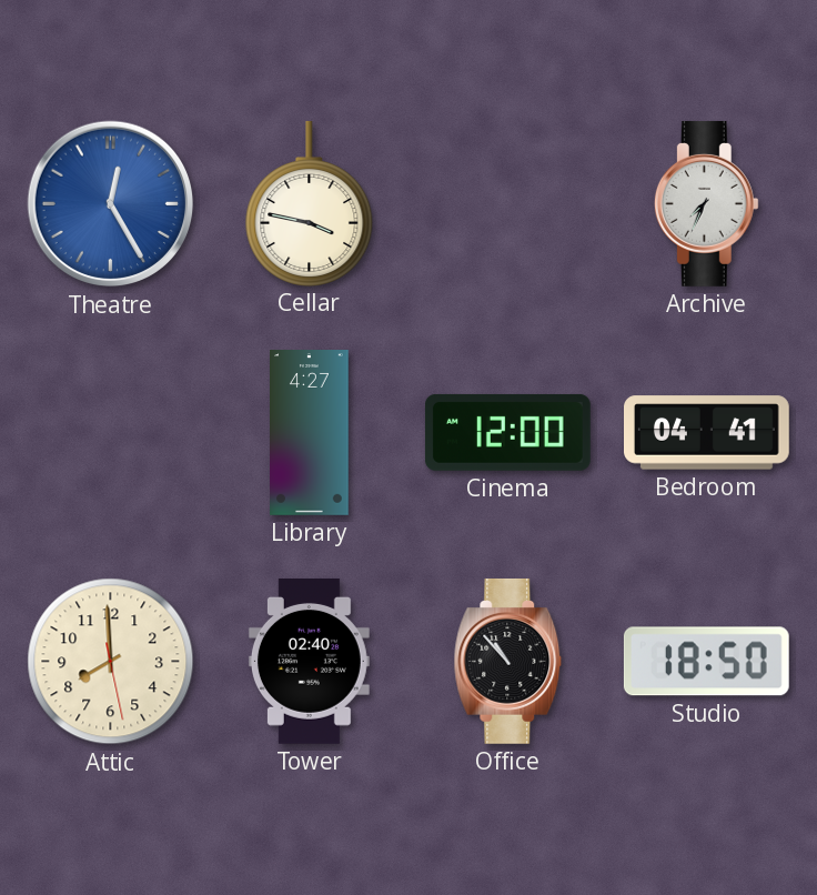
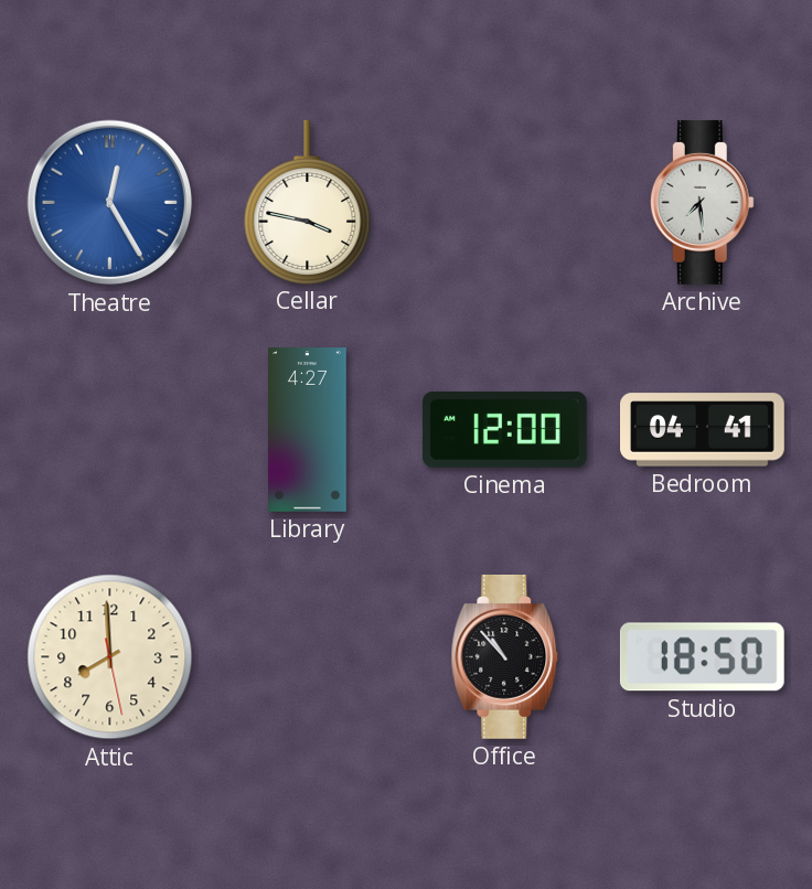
Archive: 7:34 -> 7:29 (702, 202)
Tower: 02:40 -> none (309, 661)
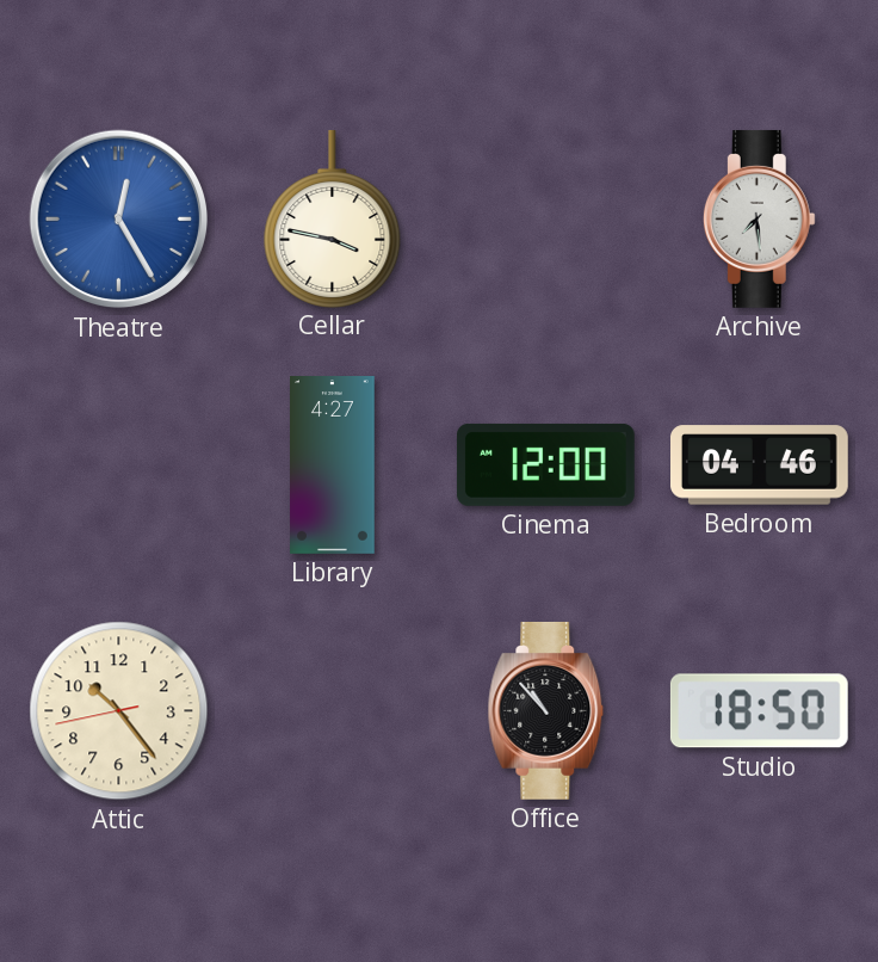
Bedroom: 04:41 -> 04:46 (760, 465)
Attic: 7:59 -> 10:23 (119, 711)
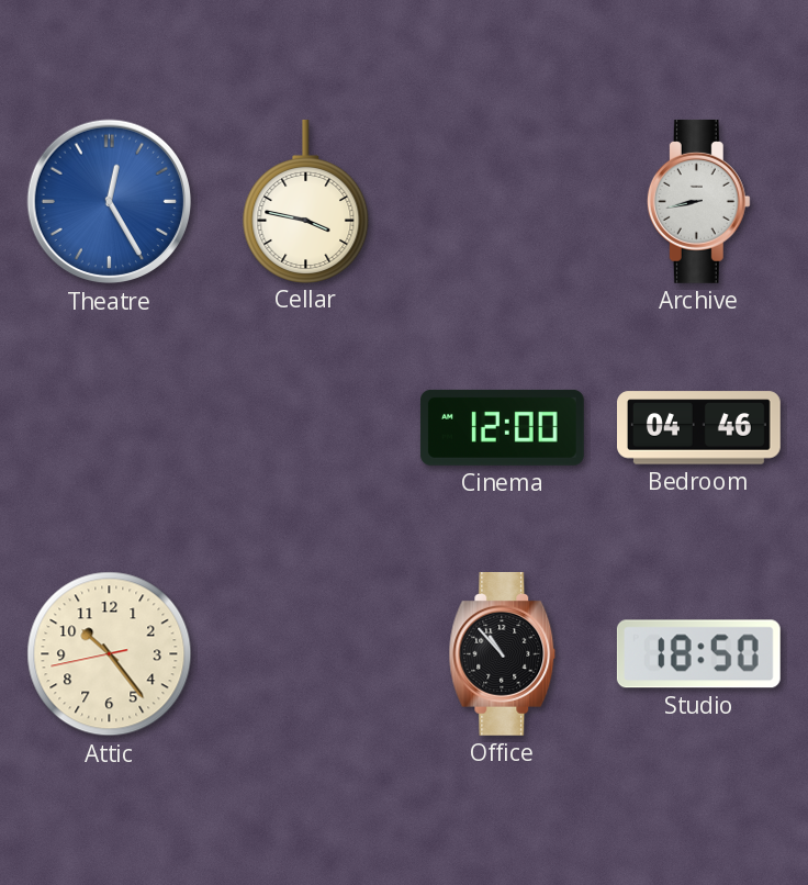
Archive: 7:29 -> 8:43 (698, 201)
Library: 4:27 -> none (333, 465)
